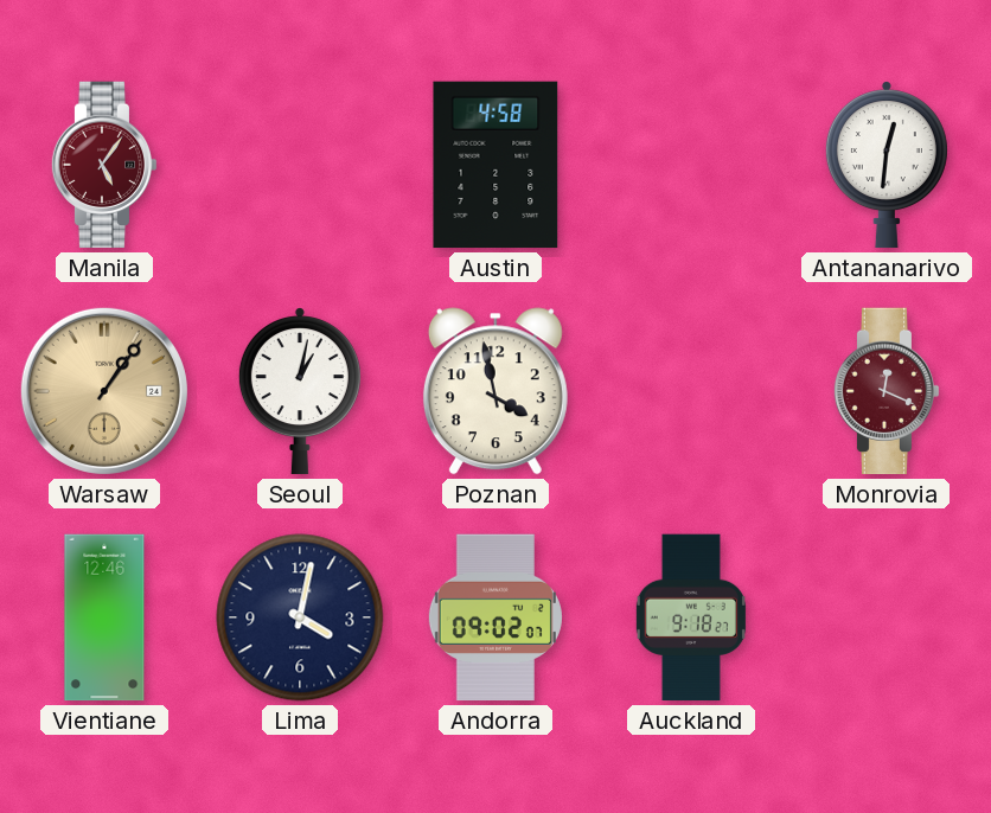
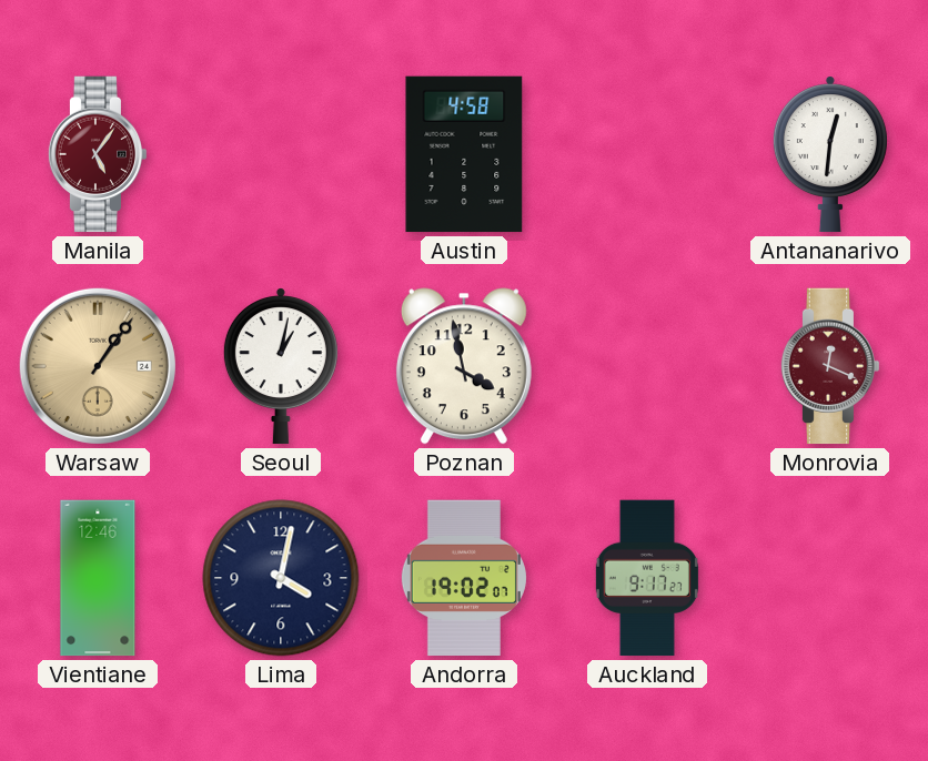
Andorra: 09:02 -> 19:02 (464, 578)
Auckland: 9:18 -> 9:17 (647, 578)
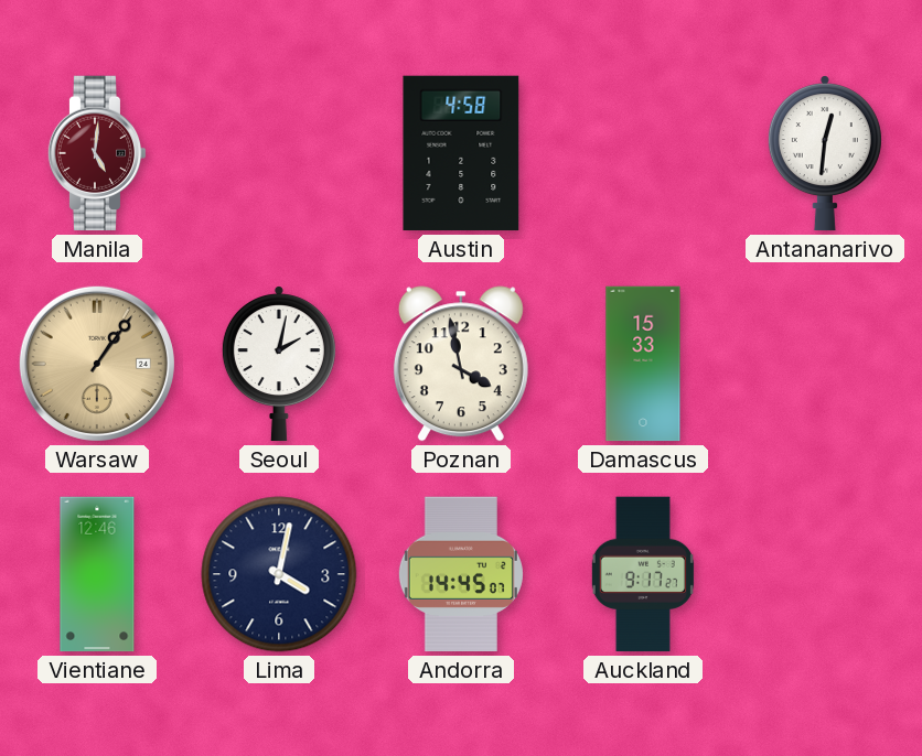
Manila: 5:06 -> 5:01 (97, 153)
Seoul: 1:02 -> 2:02 (279, 364)
Damascus: none -> 15:33 (643, 364)
Monrovia: 12:19 -> none (830, 366)
Andorra: 19:02 -> 14:45 (461, 574)
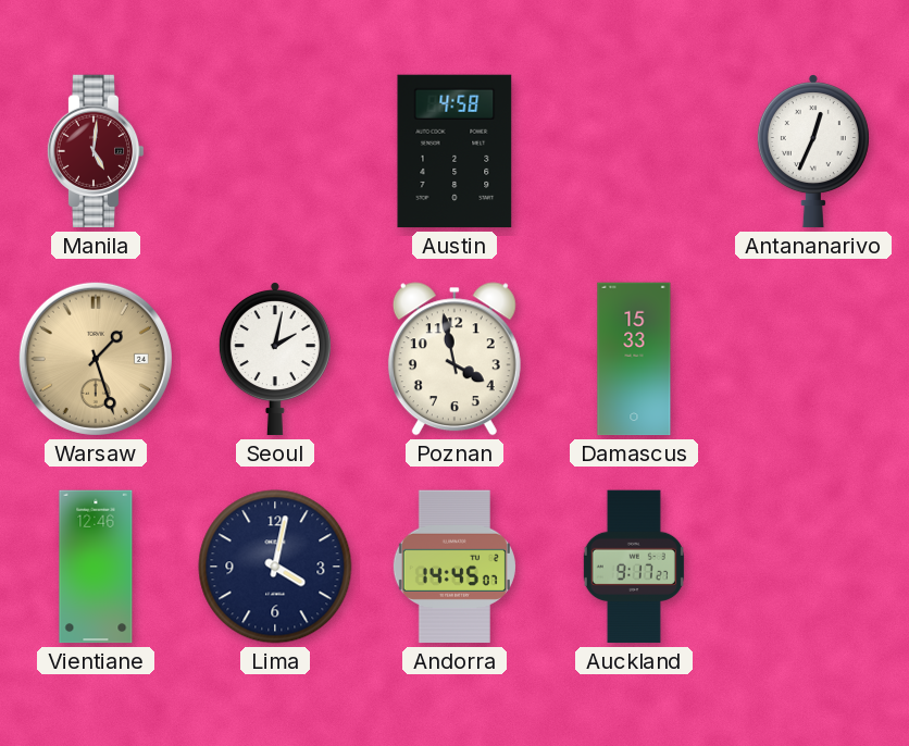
Antananarivo: 12:31 -> 12:34 (813, 151)
Warsaw: 1:06 -> 1:27 (96, 359)
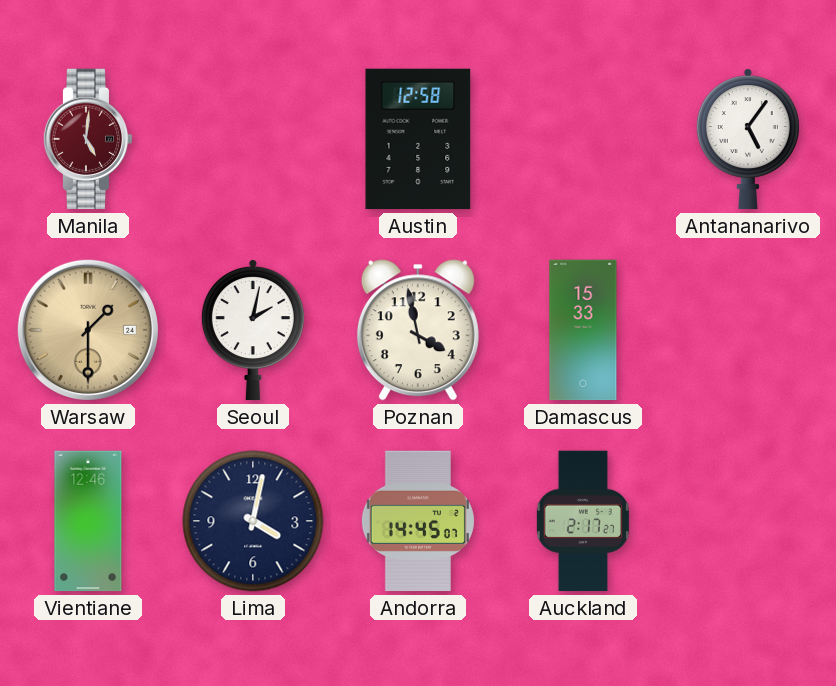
Austin: 4:58 -> 12:58 (418, 139)
Antananarivo: 12:34 -> 5:06 (748, 139)
Warsaw: 1:27 -> 1:30 (88, 330)
Auckland: 9:17 -> 2:17 (583, 521)
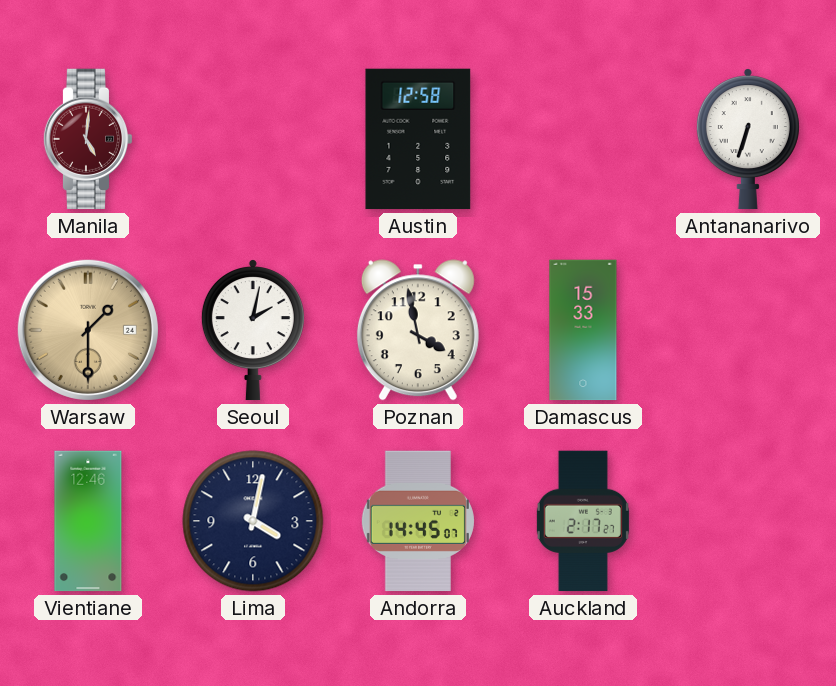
Antananarivo: 5:06 -> 6:33 (748, 139)
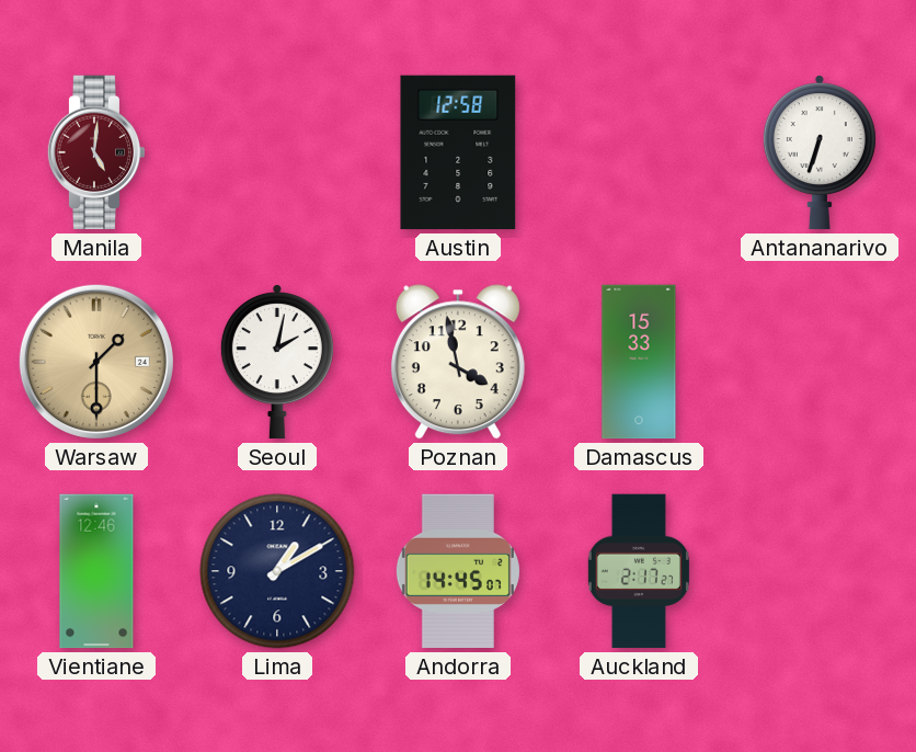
Lima: 4:02 -> 1:10 (277, 571)
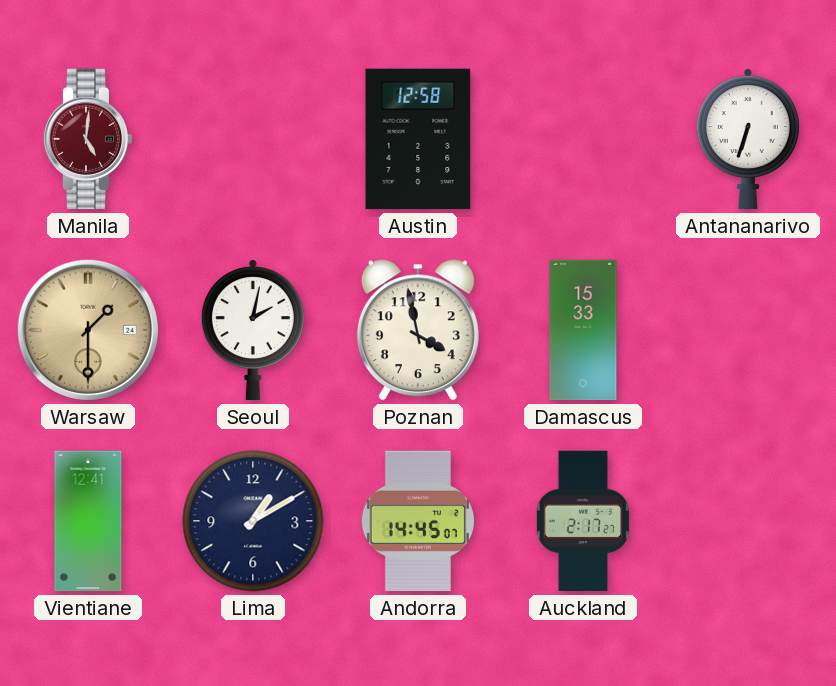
Vientiane: 12:46 -> 12:41 (88, 521)
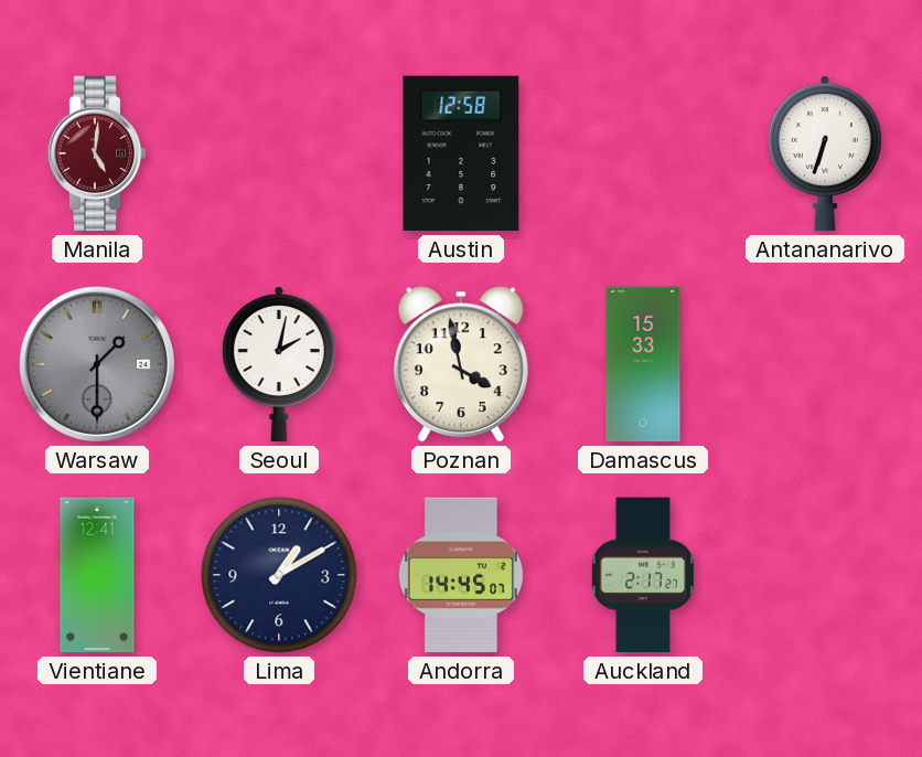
Warsaw dial: champagne -> grey (97, 364)
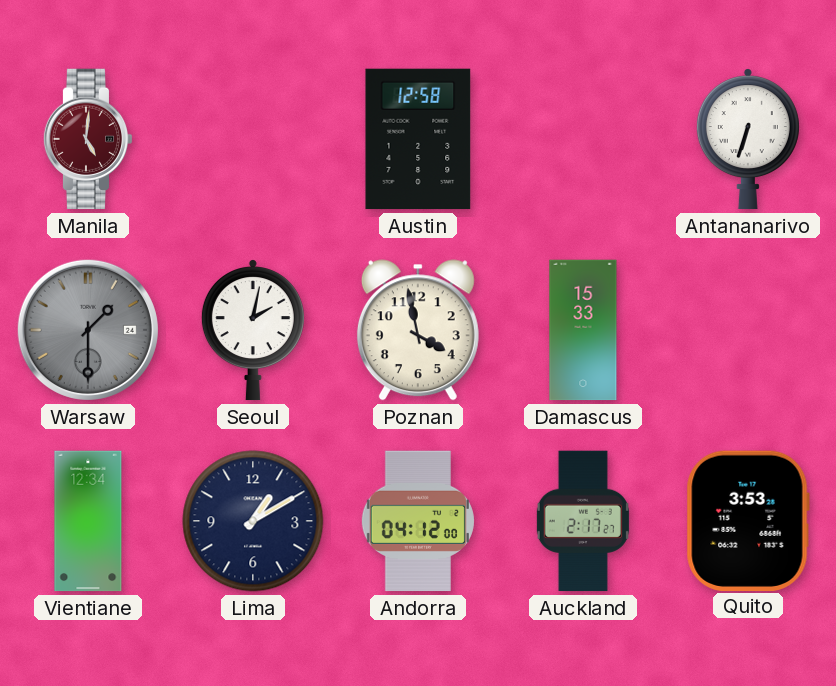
Vientiane: 12:41 -> 12:34 (88, 521)
Andorra: 14:45 -> 04:12 (418, 521)
Quito: none -> 3:53 (748, 520)
